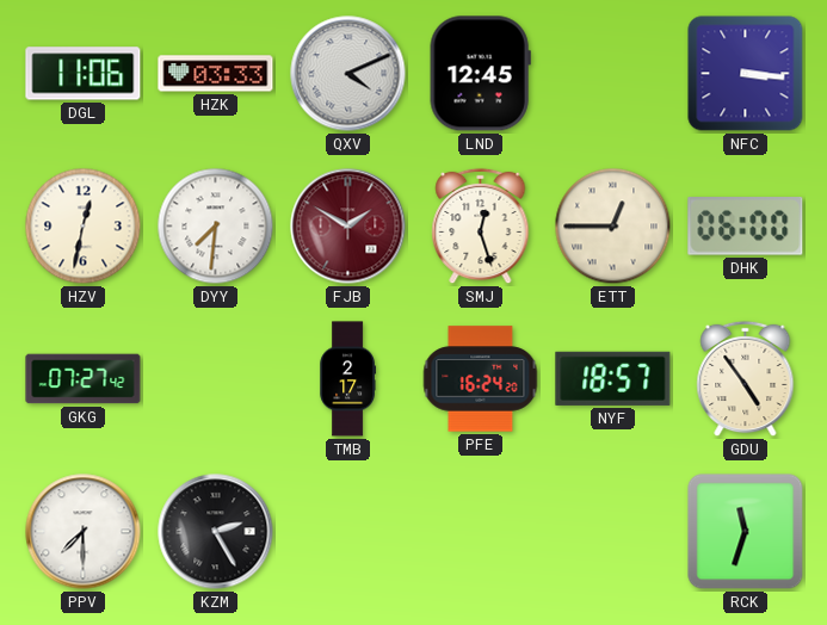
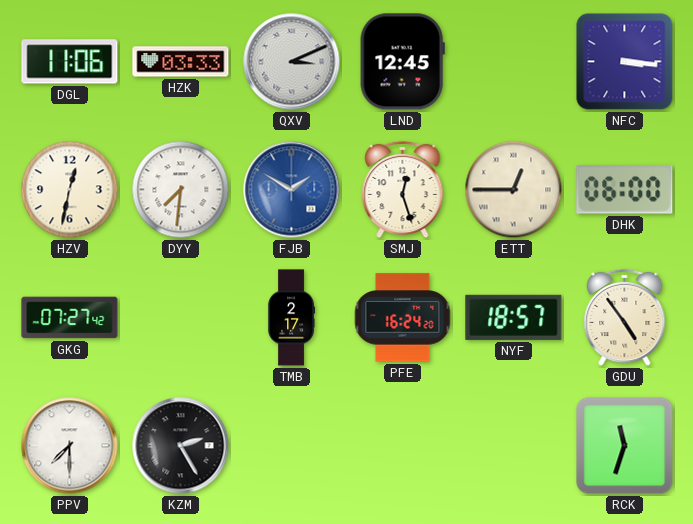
QXV: 4:11 -> 3:11 (292, 62)
FJB dial: burgundy -> blue (292, 190)
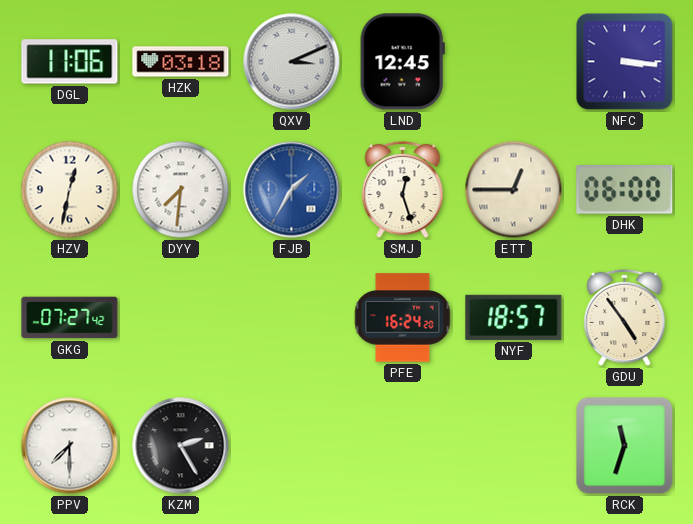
HZK: 03:33 -> 03:18 (181, 62)
FJB: 1:50 -> 1:35 (292, 190)
TMB: 2:17 -> none (292, 318)
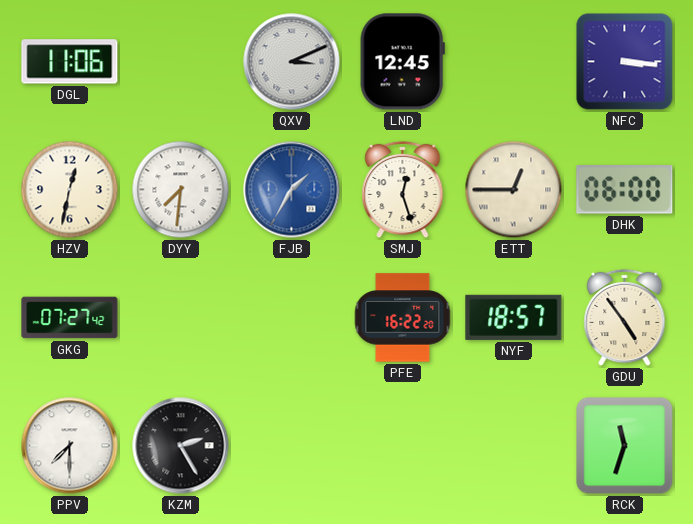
HZK: 03:18 -> none (181, 62)
PFE: 16:24 -> 16:22 (403, 318)
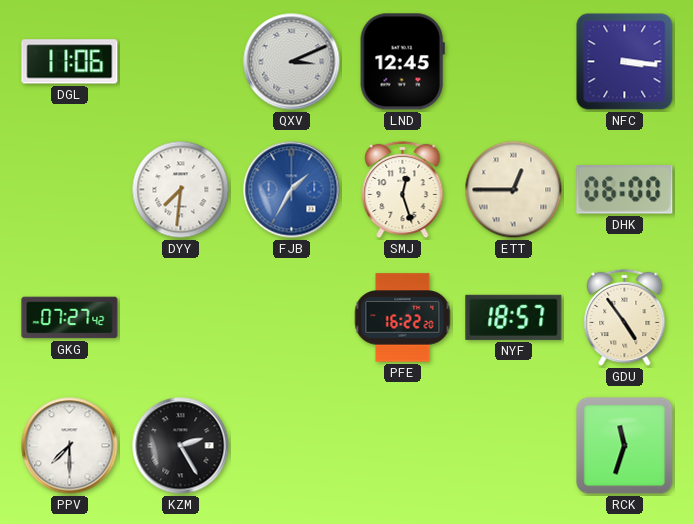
HZV: 12:32 -> none (70, 190)
